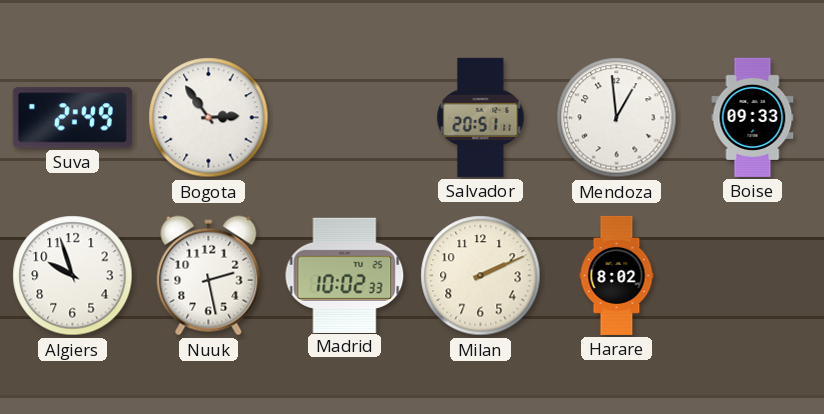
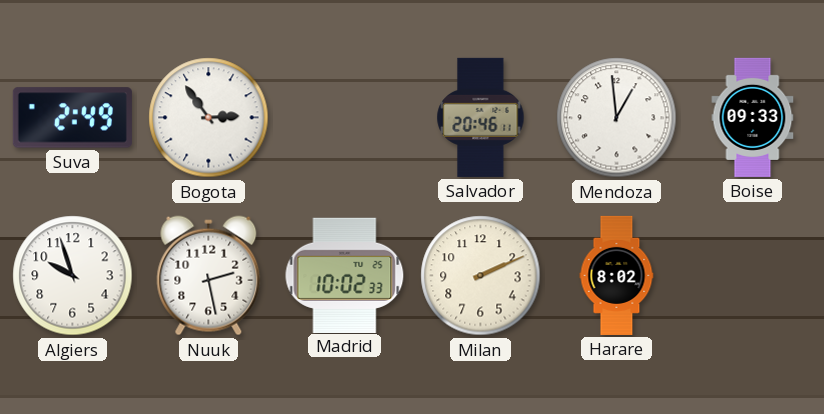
Salvador: 20:51 -> 20:46 (481, 117)
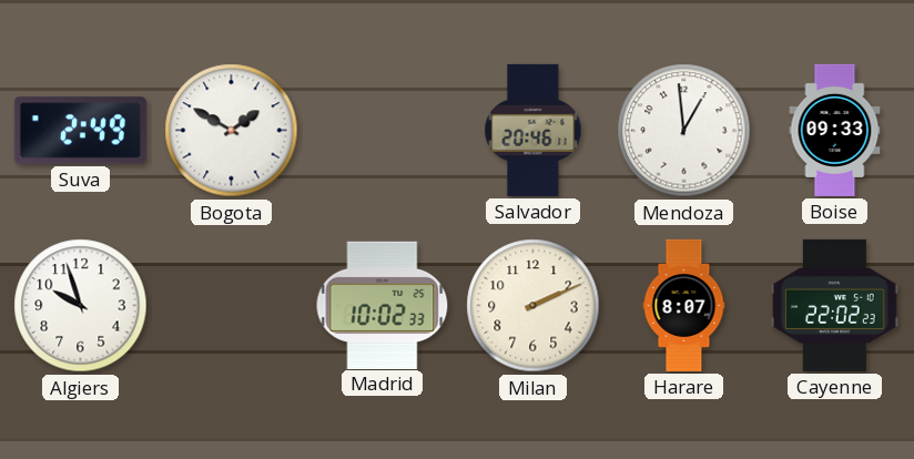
Bogota: 2:54 -> 1:50 (232, 131)
Nuuk: 2:28 -> none (209, 276)
Harare: 8:02 -> 8:07 (684, 305)
Cayenne: none -> 22:02 (835, 305)
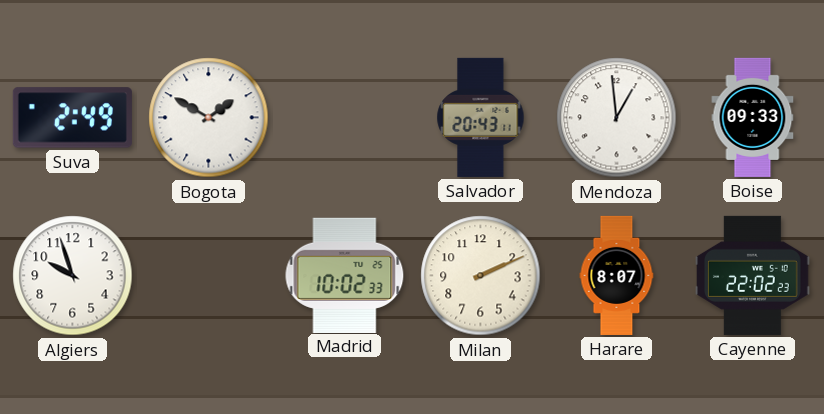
Salvador: 20:46 -> 20:43 (481, 117)
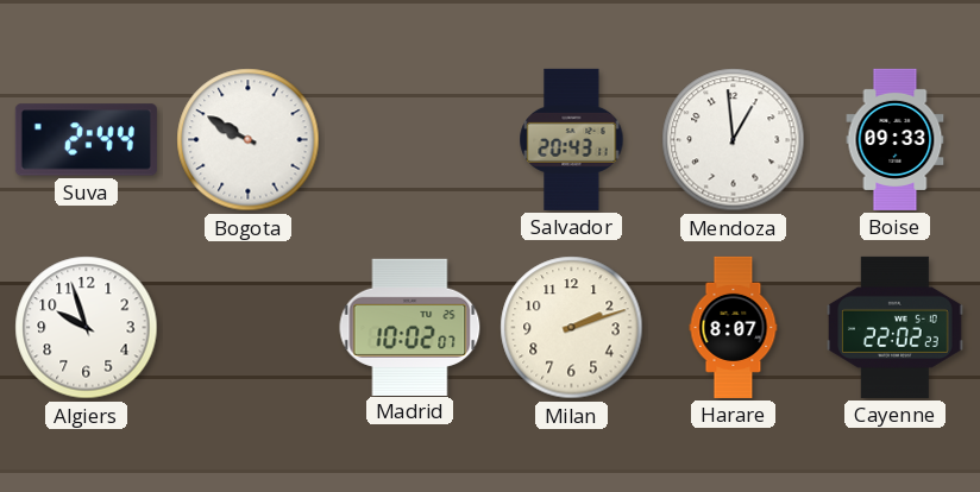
Suva: 2:49 -> 2:44 (86, 140)
Bogota: 1:50 -> 9:50 (249, 140)
Madrid: 10:02:33 -> 10:02:07 (410, 327)
Milan: 2:11 -> 2:12 (572, 328)
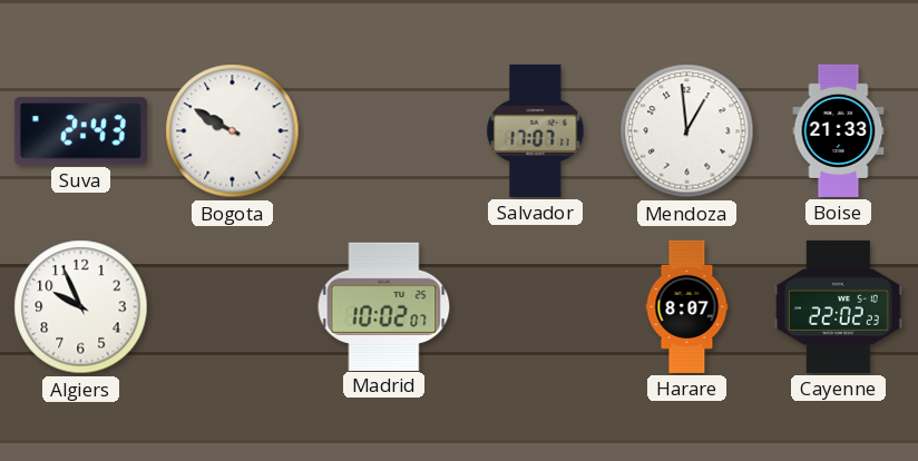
Suva: 2:44 -> 2:43 (80, 131)
Salvador: 20:43 -> 17:07 (536, 130)
Boise: 09:33 -> 21:33 (839, 130)
Algiers: 9:57 -> 9:56 (81, 307)
Milan: 2:12 -> none (572, 328)
